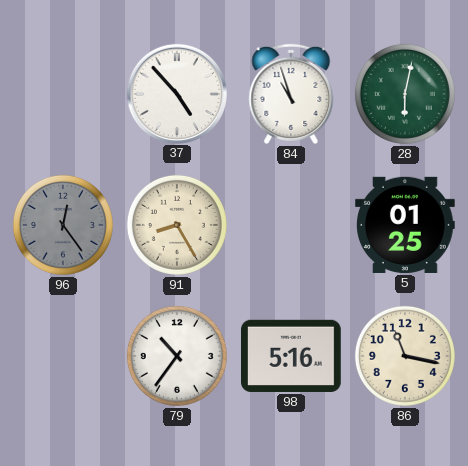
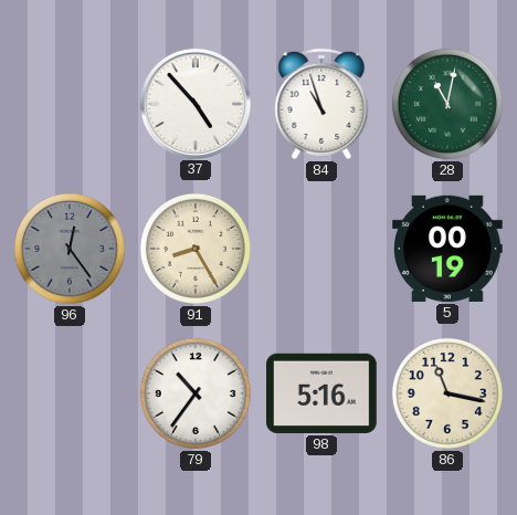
28: 6:02 -> 11:02 (447, 104)
5: 01:25 -> 00:19 (449, 249)
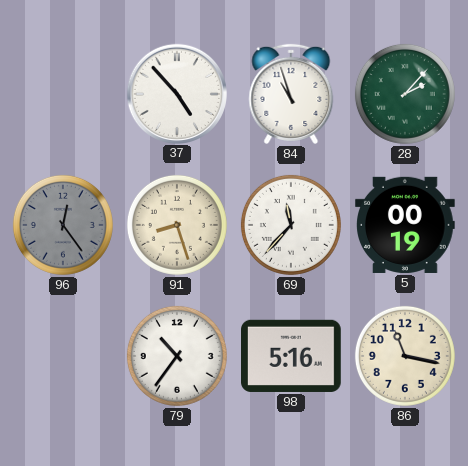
28: 11:02 -> 2:07 (405, 94)
91: 8:25 -> 8:27 (177, 225)
69: none -> 11:37 (291, 225)
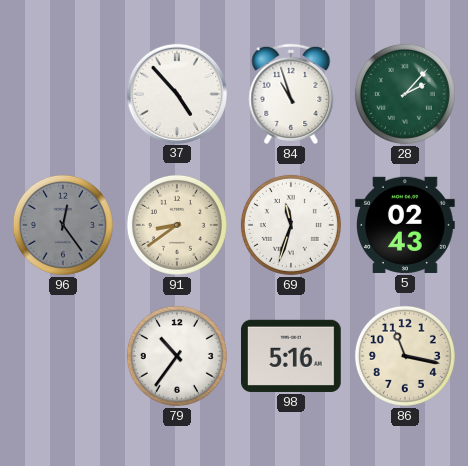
91: 8:27 -> 8:39 (177, 225)
69: 11:37 -> 11:33 (291, 225)
5: 00:19 -> 02:43 (406, 225)
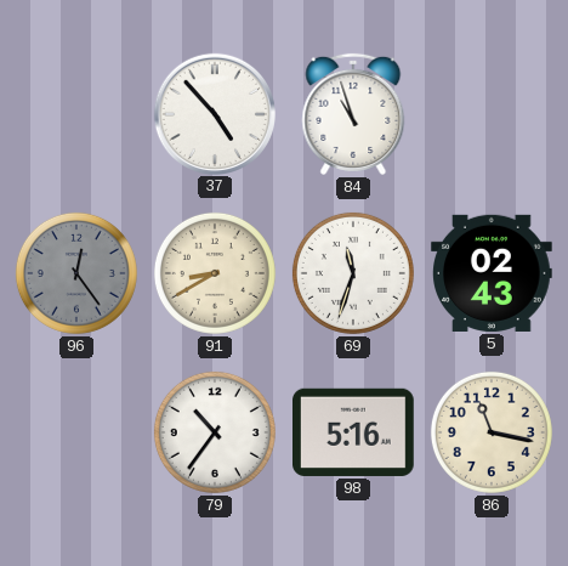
28: 2:07 -> none (405, 94)
91: 8:39 -> 8:40 (215, 273)
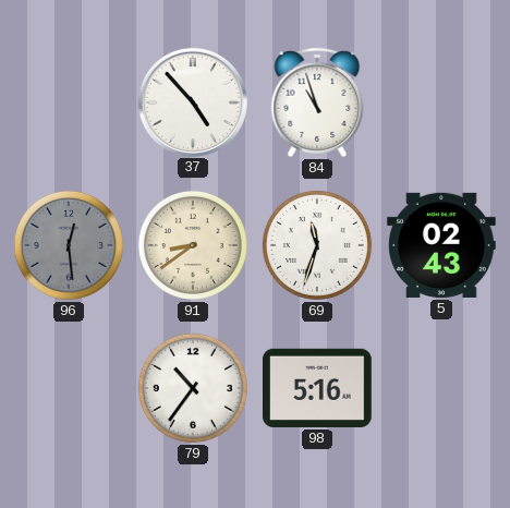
96: 12:24 -> 12:29 (69, 245)
91: 8:40 -> 8:39 (193, 245)
86: 11:17 -> none (492, 432)
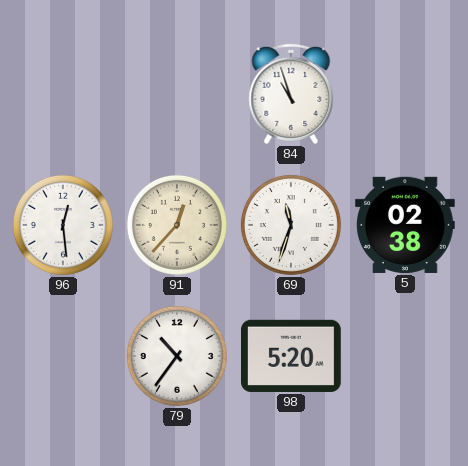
37: 4:53 -> none (192, 101)
96 dial: grey -> white (63, 225)
91: 8:39 -> 12:37 (177, 225)
5: 02:43 -> 02:38 (406, 225)
98: 5:16 -> 5:20 (292, 356)
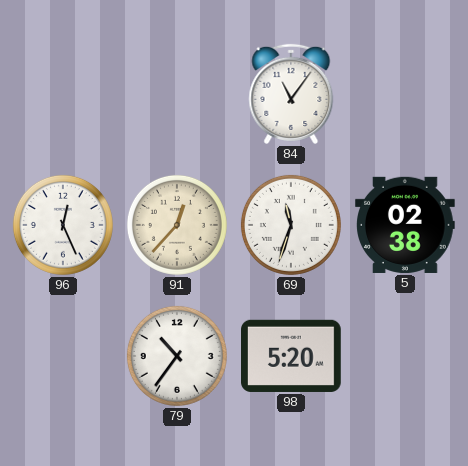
84: 10:57 -> 11:06 (291, 94)
96: 12:29 -> 12:26 (63, 225)
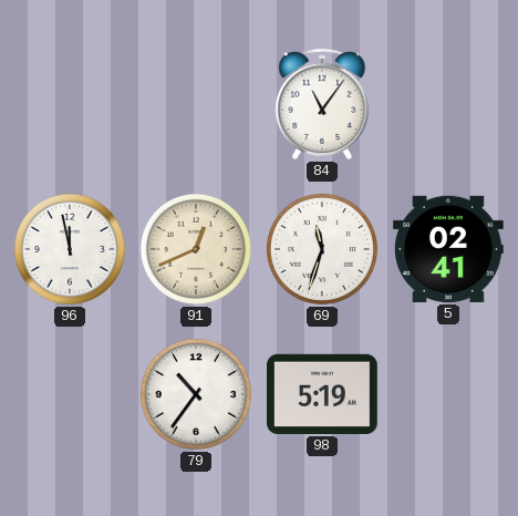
96: 12:26 -> 11:58 (70, 249)
91: 12:37 -> 12:41 (196, 249)
5: 02:38 -> 02:41 (449, 249)
98: 5:20 -> 5:19 (323, 394)
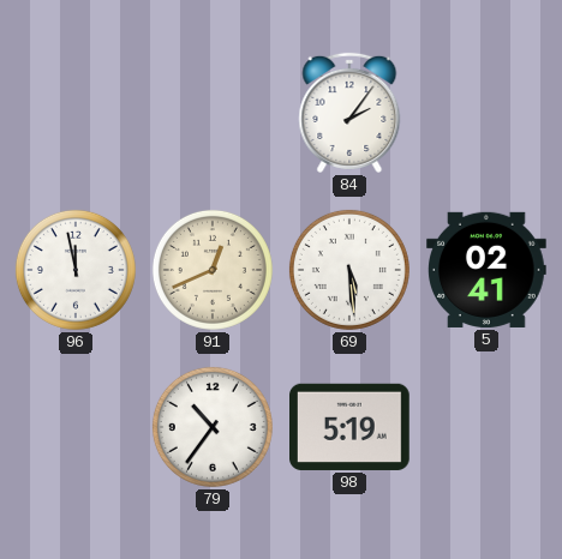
84: 11:06 -> 2:06 (349, 113)
69: 11:33 -> 5:29 (349, 270)
